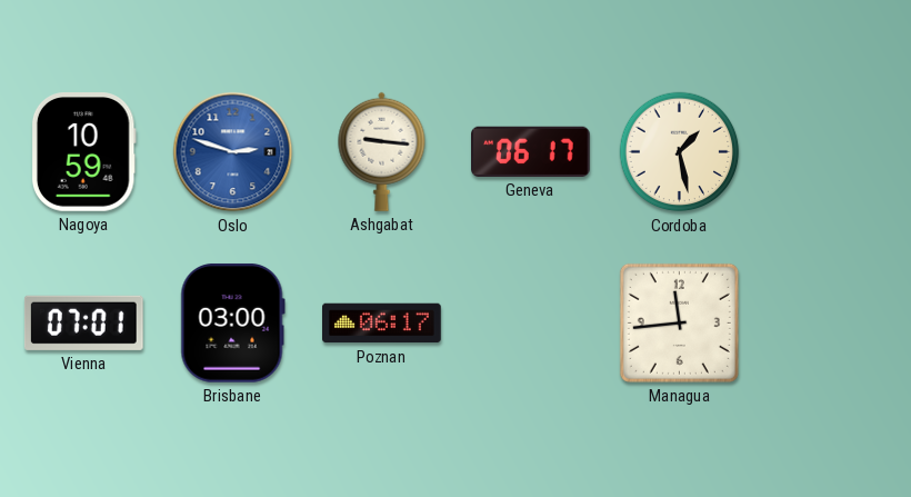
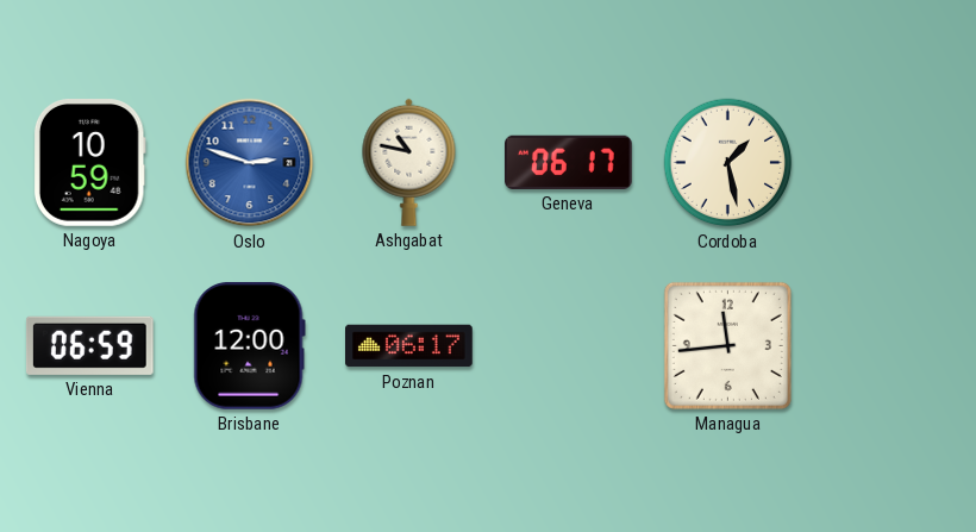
Ashgabat: 9:16 -> 10:47 (409, 162)
Vienna: 07:01 -> 06:59 (89, 345)
Brisbane: 03:00 -> 12:00 (249, 345)
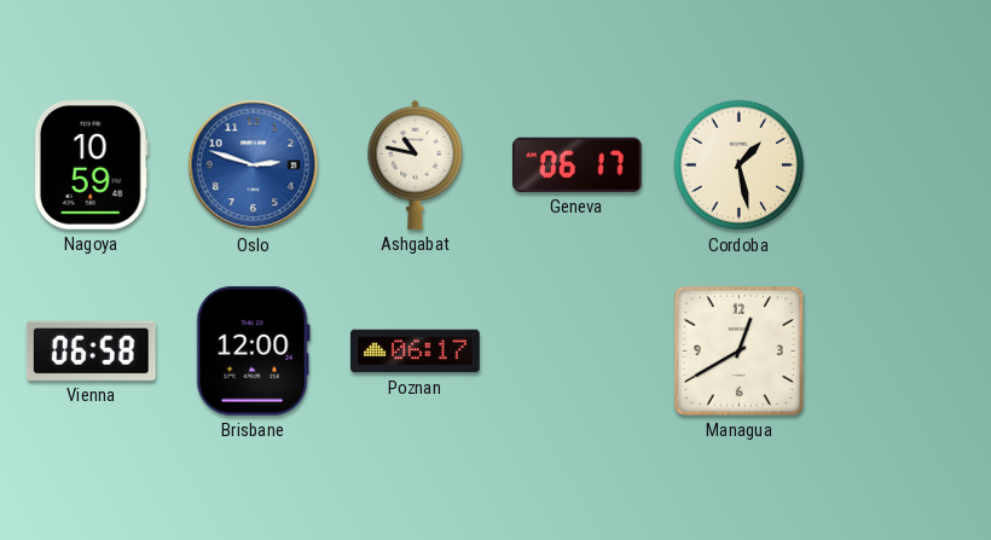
Vienna: 06:59 -> 06:58 (91, 350)
Managua: 11:44 -> 12:40 (738, 350)
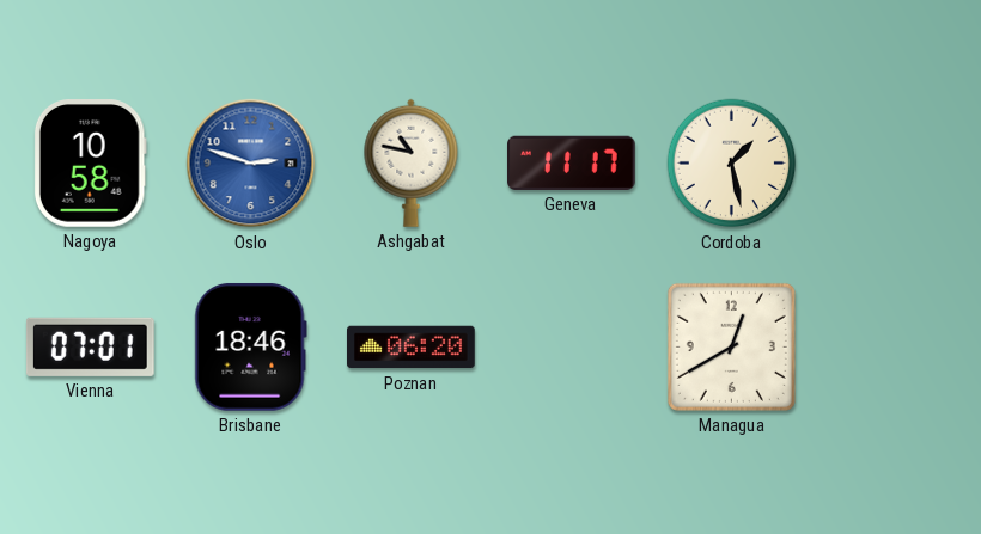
Nagoya: 10:59 -> 10:58 (90, 164)
Geneva: 06:17 -> 11:17 (572, 162)
Vienna: 06:58 -> 07:01 (90, 346)
Brisbane: 12:00 -> 18:46 (250, 346)
Poznan: 06:17 -> 06:20 (412, 348)
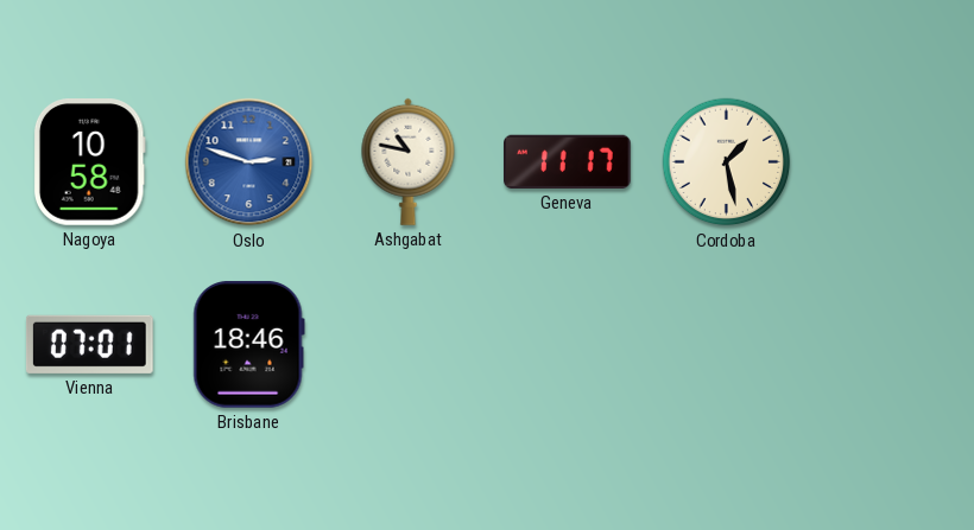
Poznan: 06:20 -> none (412, 348)
Managua: 12:40 -> none (731, 346)
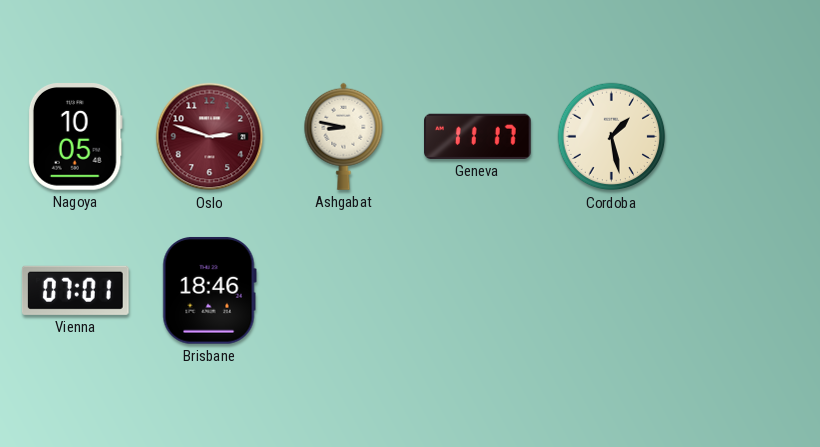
Nagoya: 10:58 -> 10:05 (75, 137)
Oslo dial: blue -> burgundy (210, 137)
Ashgabat: 10:47 -> 8:47 (344, 136)
